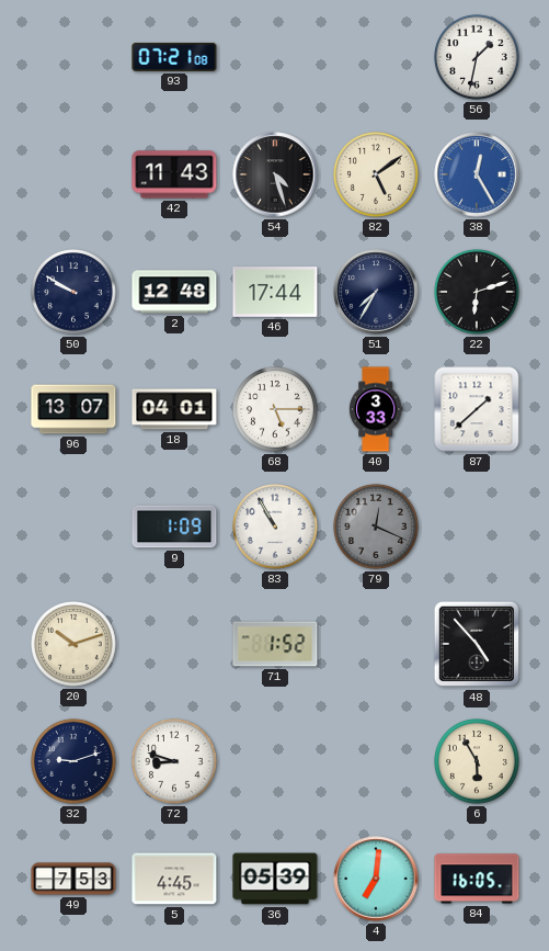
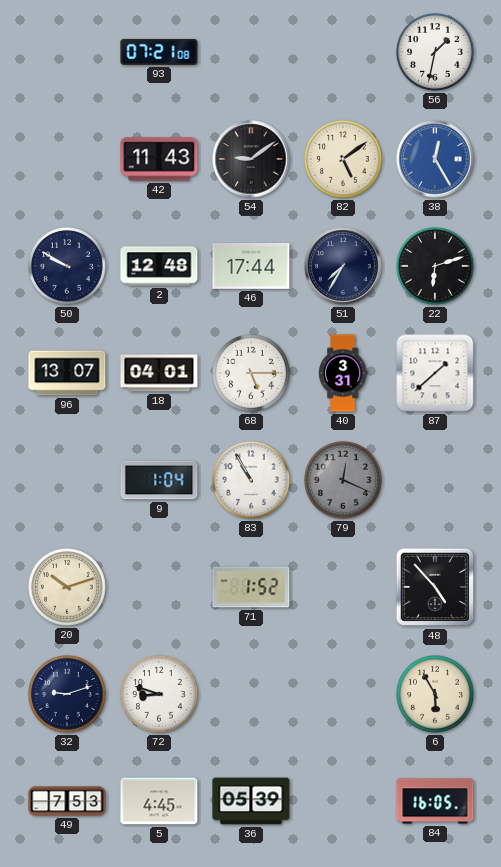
54: 4:27 -> 9:09 (251, 159)
40: 3:33 -> 3:31 (343, 373)
9: 1:09 -> 1:04 (159, 480)
4: 7:01 -> none (376, 879)
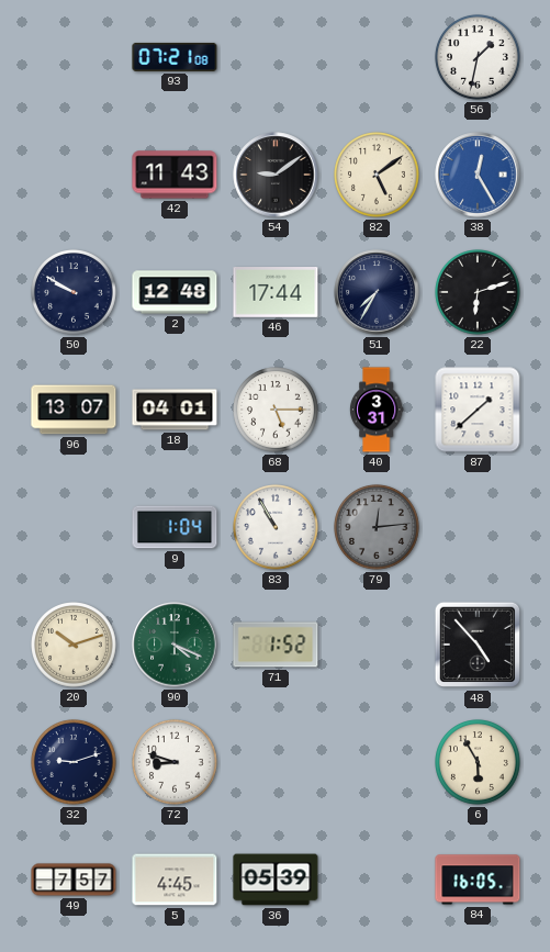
79: 12:19 -> 12:14 (378, 528)
90: none -> 4:19 (175, 645)
49: 7:53 -> 7:57 (74, 880)
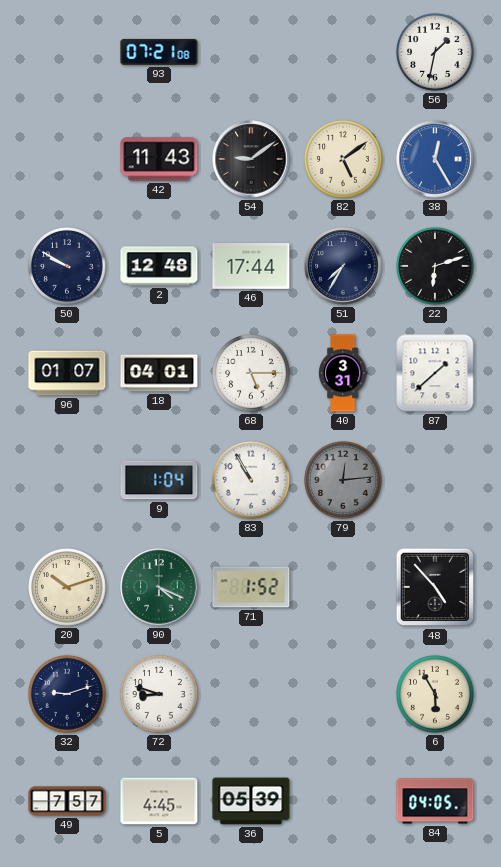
96: 13:07 -> 01:07 (67, 373)
84: 16:05 -> 04:05 (435, 801)
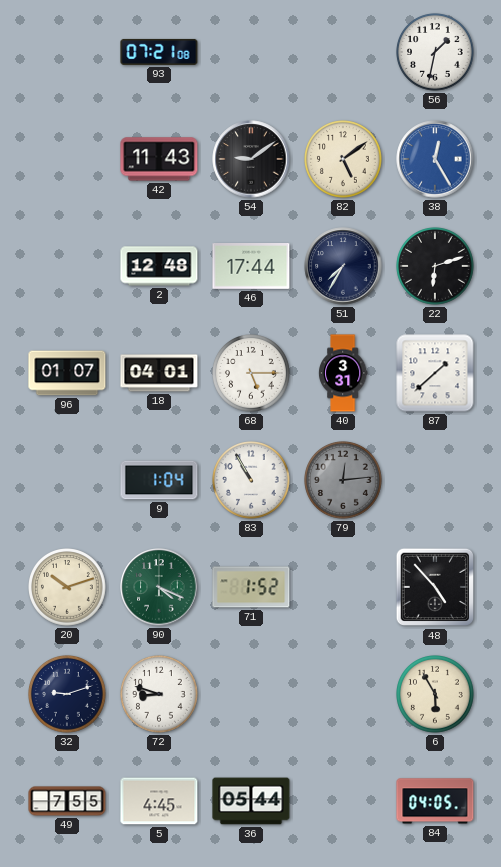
50: 9:50 -> none (68, 267)
49: 7:57 -> 7:55 (67, 801)
36: 05:39 -> 05:44 (251, 801)
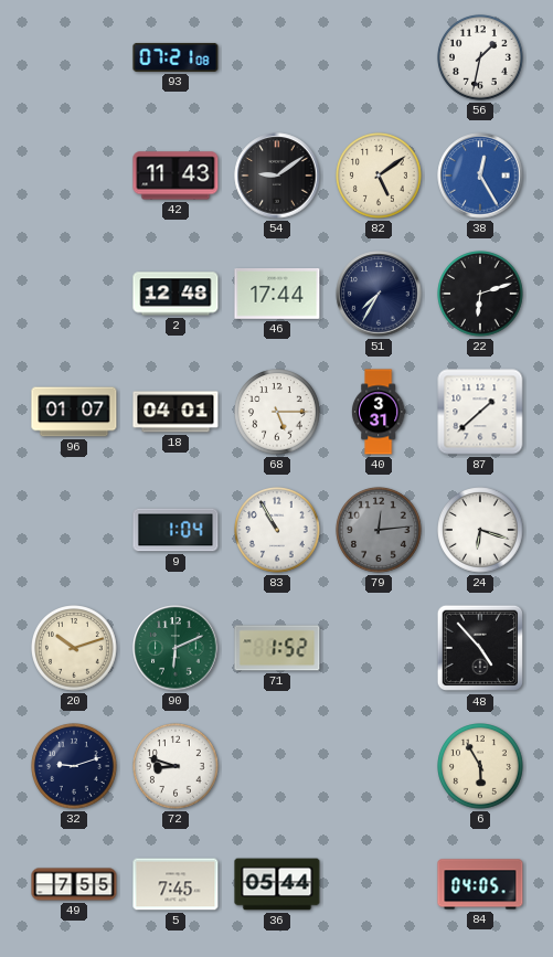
24: none -> 6:18 (481, 531)
90: 4:19 -> 6:11 (176, 648)
5: 4:45 -> 7:45 (176, 884)
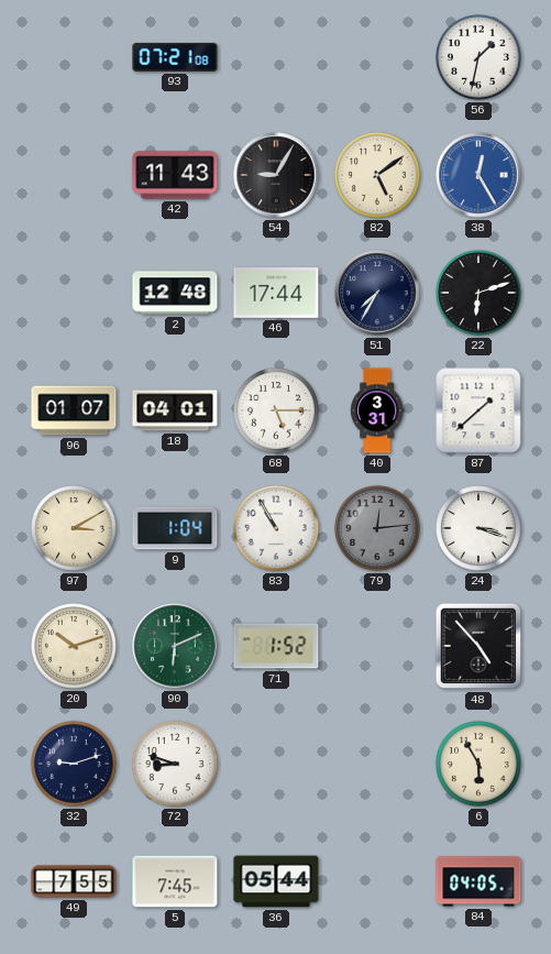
54: 9:09 -> 9:05 (276, 175)
97: none -> 3:10 (75, 529)
24: 6:18 -> 3:18 (480, 529)
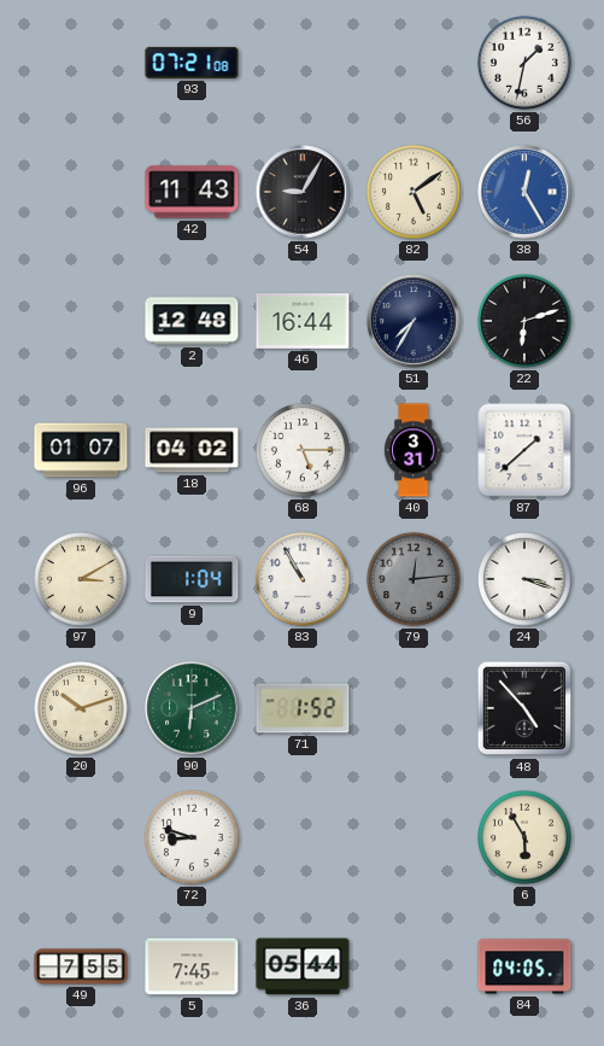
46: 17:44 -> 16:44 (303, 322)
18: 04:01 -> 04:02 (192, 450)
32: 9:12 -> none (75, 765)
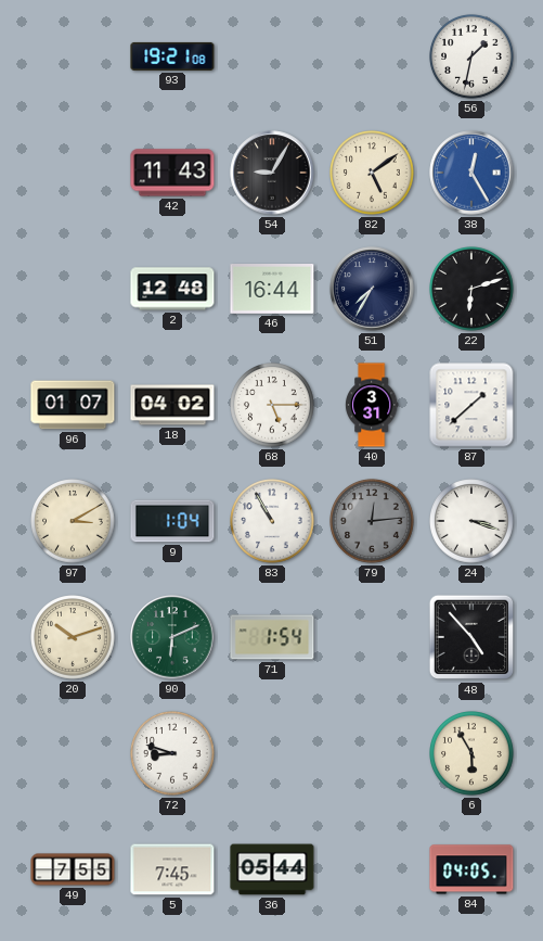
93: 07:21 -> 19:21 (172, 56)
71: 1:52 -> 1:54 (272, 637)
